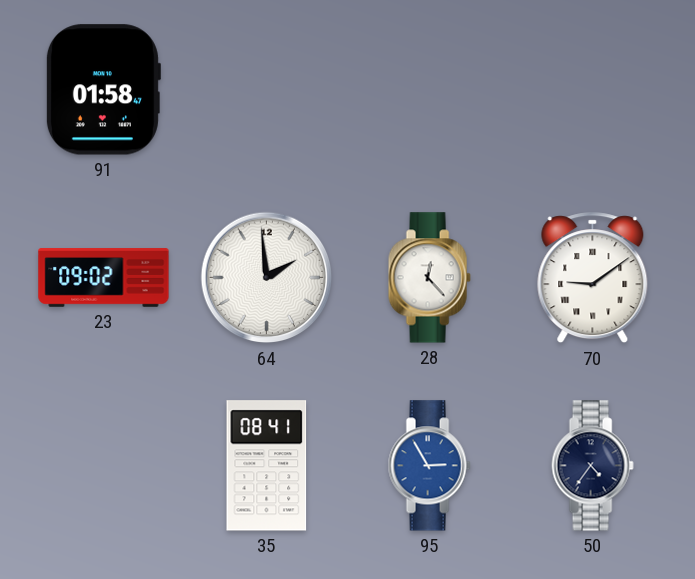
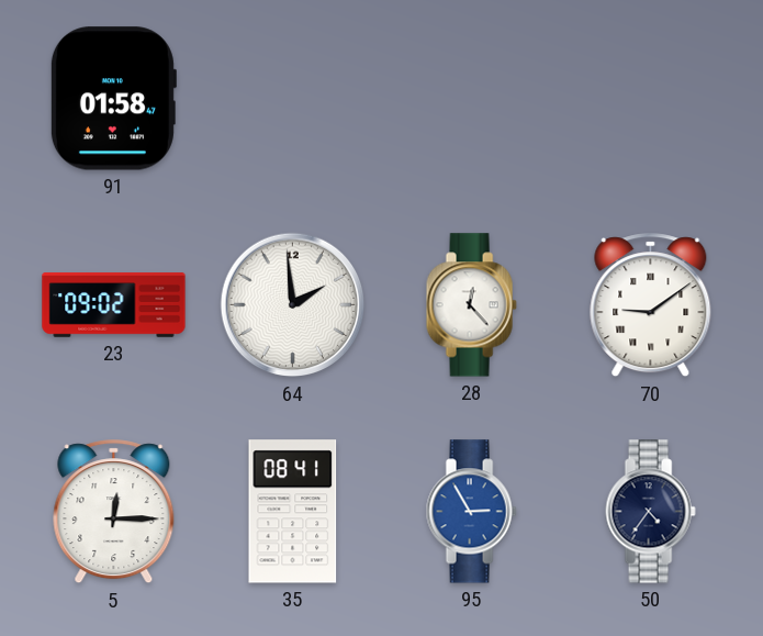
5: none -> 12:15 (114, 512)
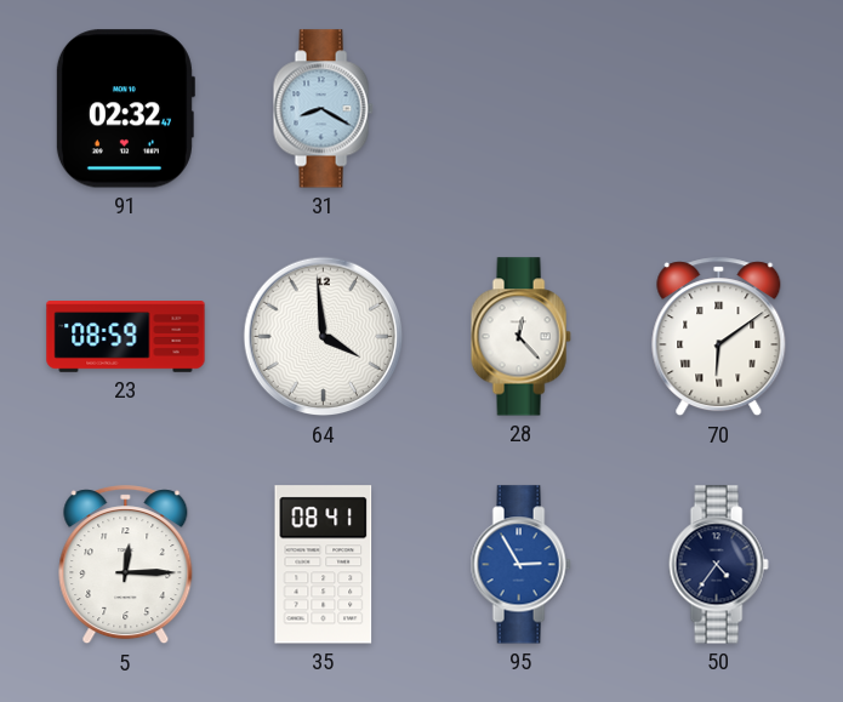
91: 01:58 -> 02:32 (125, 109)
31: none -> 8:20 (323, 109)
23: 09:02 -> 08:59 (126, 337)
64: 1:59 -> 3:59 (324, 337)
70: 9:09 -> 6:09 (719, 337)
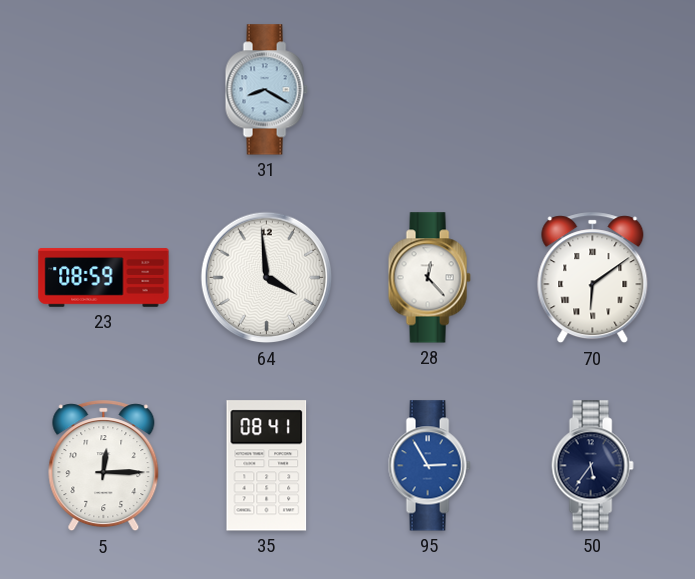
91: 02:32 -> none (125, 109)
50: 4:36 -> 5:36 (592, 466)
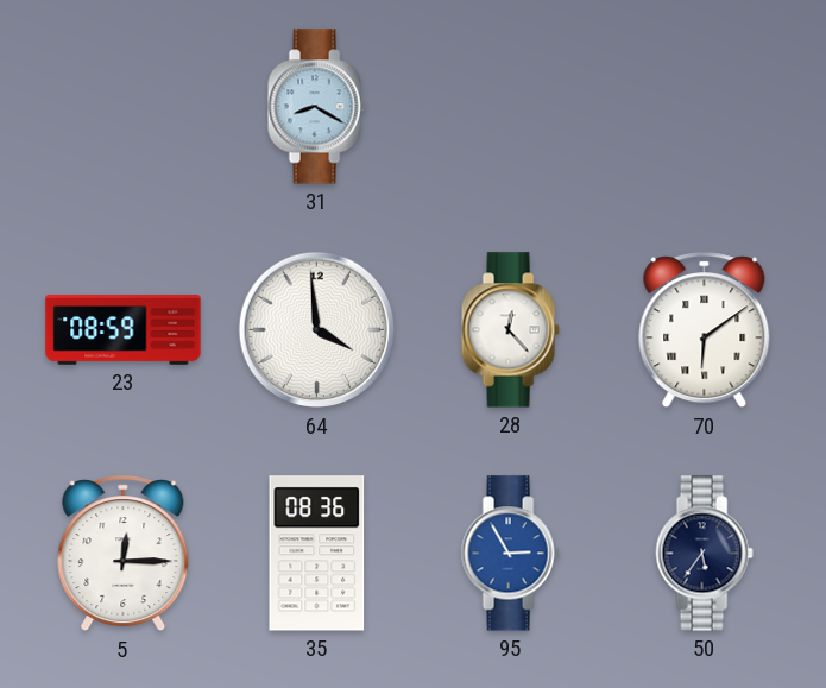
35: 08:41 -> 08:36 (317, 554)
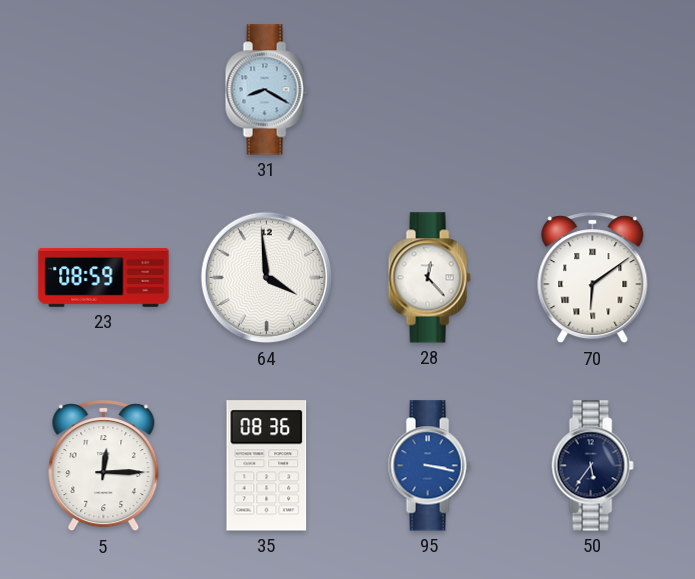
95: 2:55 -> 3:17 (429, 466)
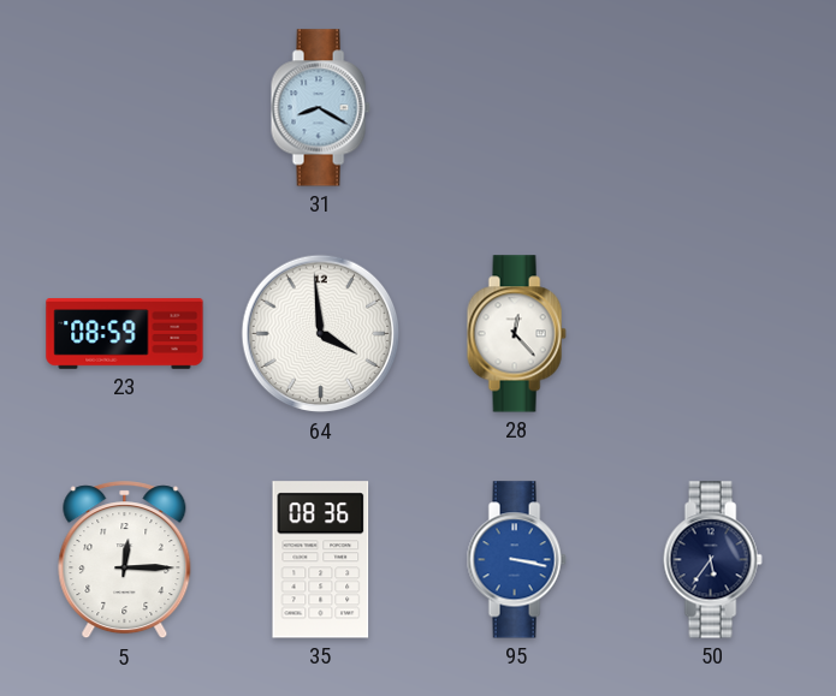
70: 6:09 -> none (593, 278)
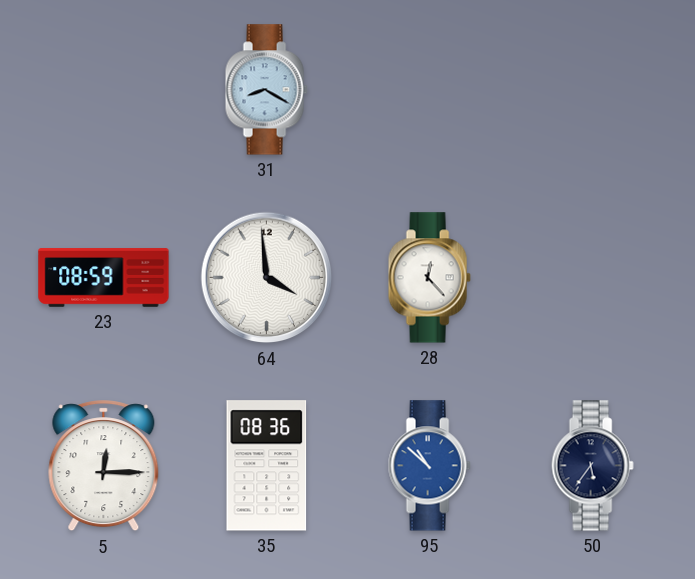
95: 3:17 -> 10:52 (429, 466)
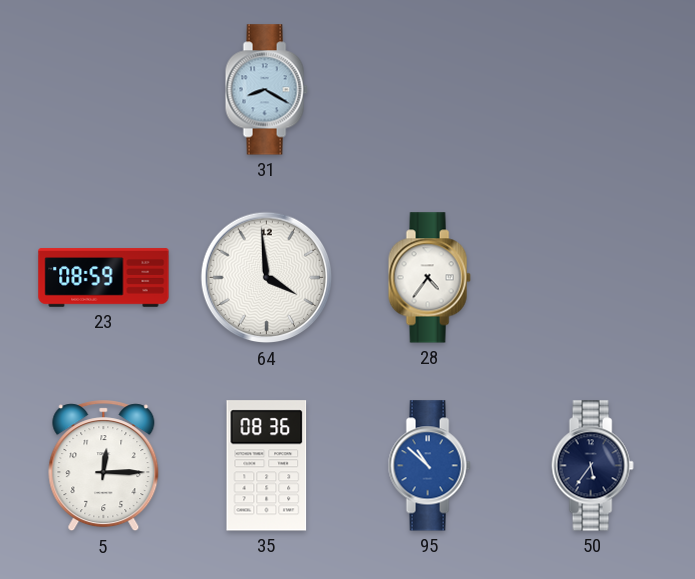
28: 12:23 -> 4:36 (429, 278)
